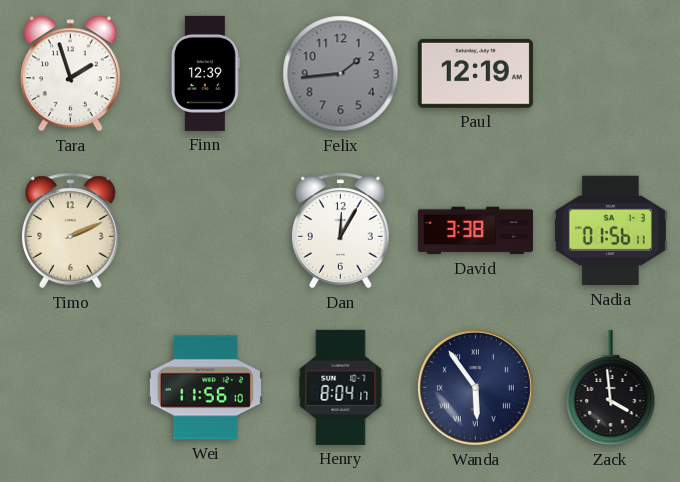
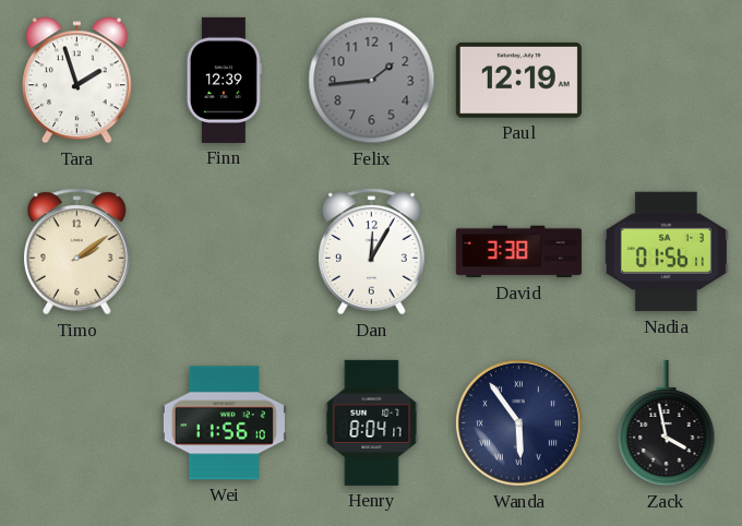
Timo: 2:11 -> 2:09 (77, 252)
Zack: 3:59 -> 3:58 (667, 423)
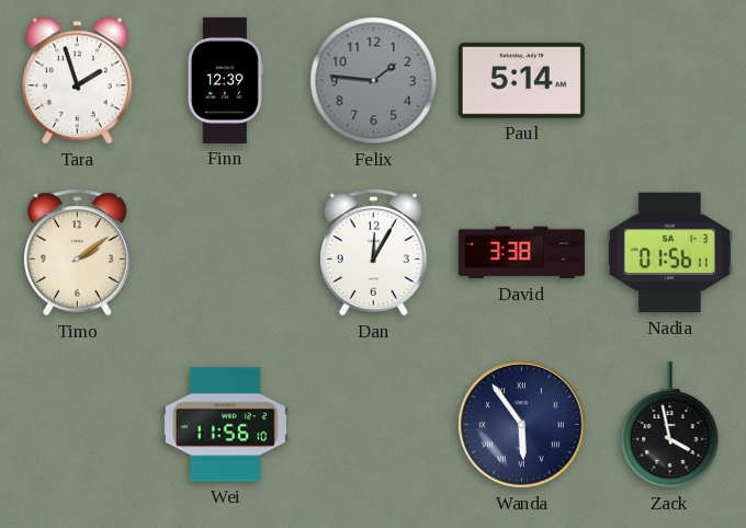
Felix: 1:44 -> 1:46 (374, 81)
Paul: 12:19 -> 5:14 (521, 80)
Henry: 8:04 -> none (372, 422)
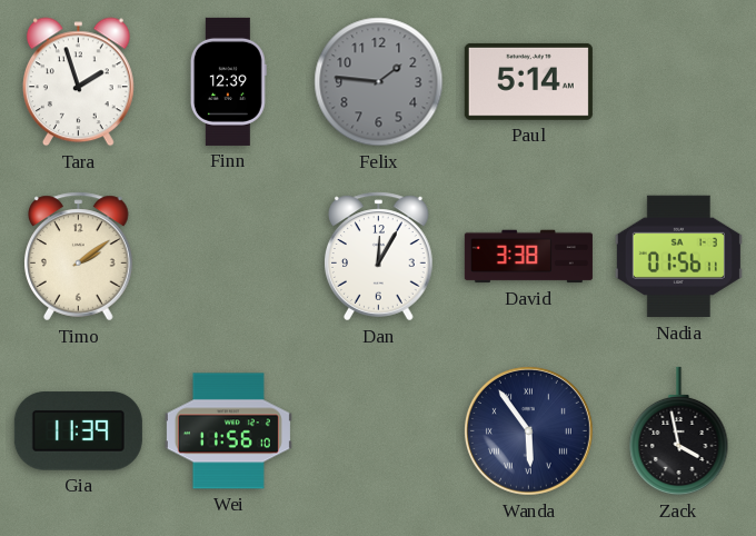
Gia: none -> 11:39 (78, 431)
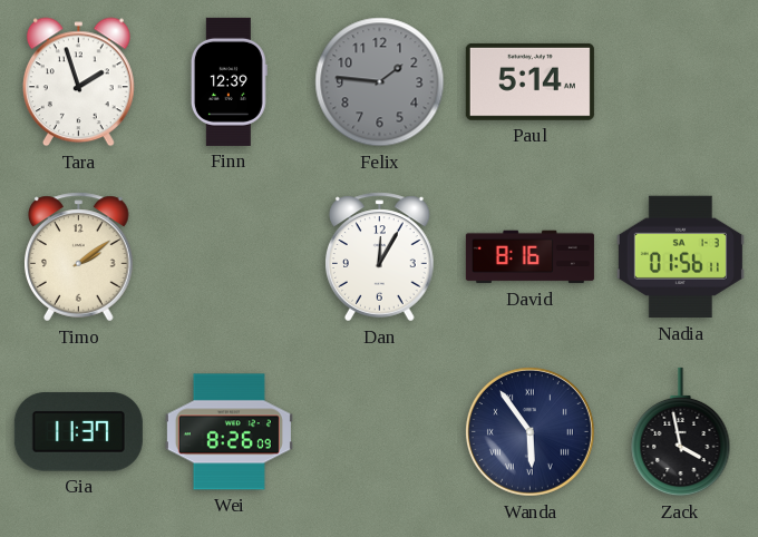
David: 3:38 -> 8:16 (529, 257)
Gia: 11:39 -> 11:37 (78, 432)
Wei: 11:56 -> 8:26 (229, 432)
